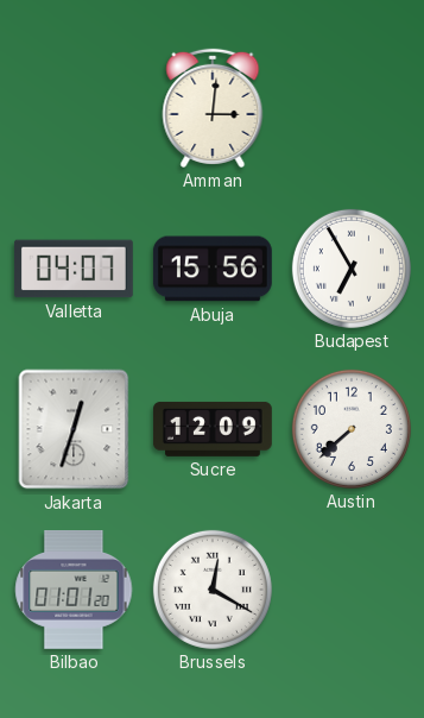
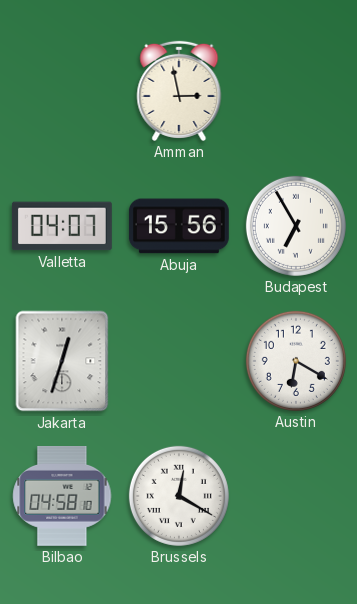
Amman: 3:01 -> 2:58 (179, 91)
Sucre: 12:09 -> none (214, 429)
Austin: 7:38 -> 6:20 (296, 361)
Bilbao: 01:01 -> 04:58 (62, 497)
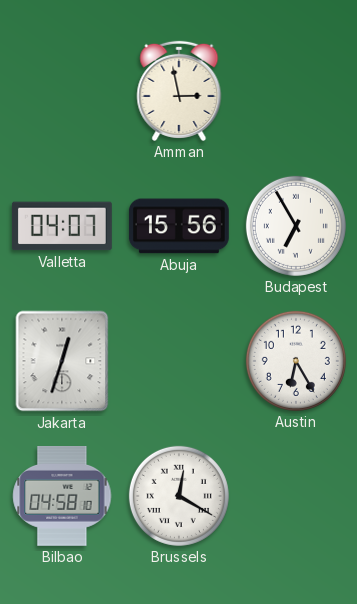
Austin: 6:20 -> 6:25 (296, 361)
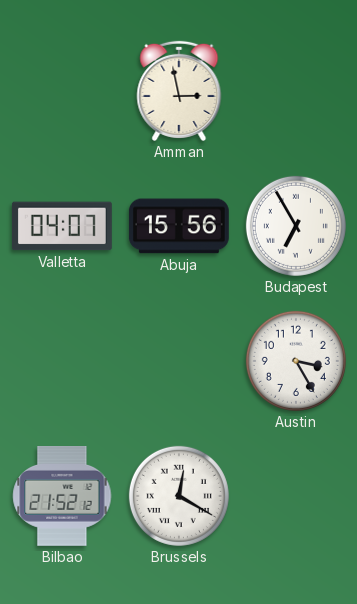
Jakarta: 12:33 -> none (62, 361)
Austin: 6:25 -> 3:25 (296, 361)
Bilbao: 04:58 -> 21:52 (62, 497)
